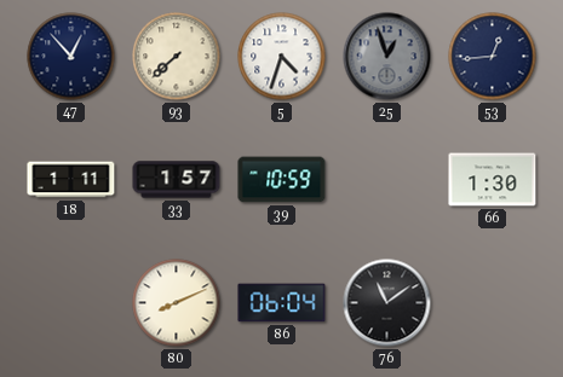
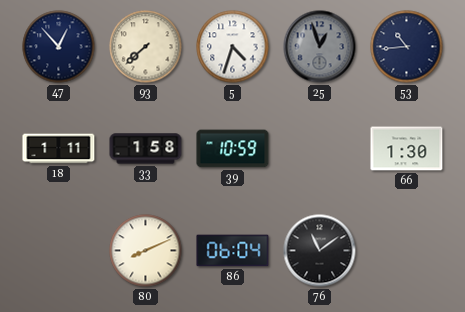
53: 12:44 -> 10:44 (407, 47)
33: 1:57 -> 1:58 (146, 149)
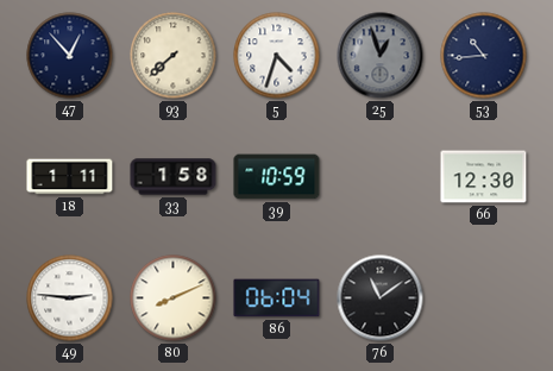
66: 1:30 -> 12:30 (484, 177)
49: none -> 2:46 (70, 298)
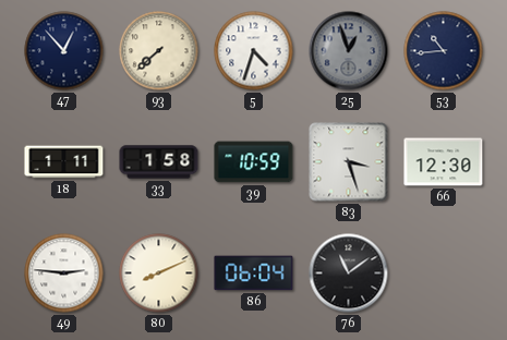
83: none -> 3:27 (349, 162)
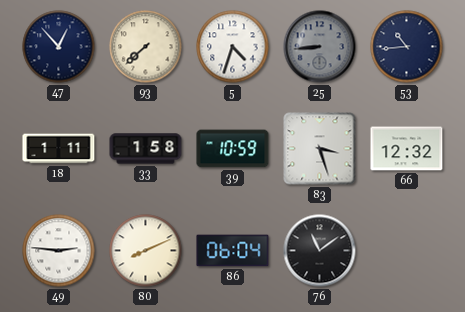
25: 12:57 -> 8:44 (320, 47)
66: 12:30 -> 12:32 (407, 149)
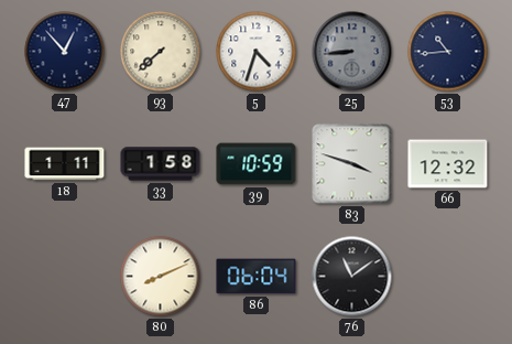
83: 3:27 -> 3:48 (352, 164)
49: 2:46 -> none (59, 251)
